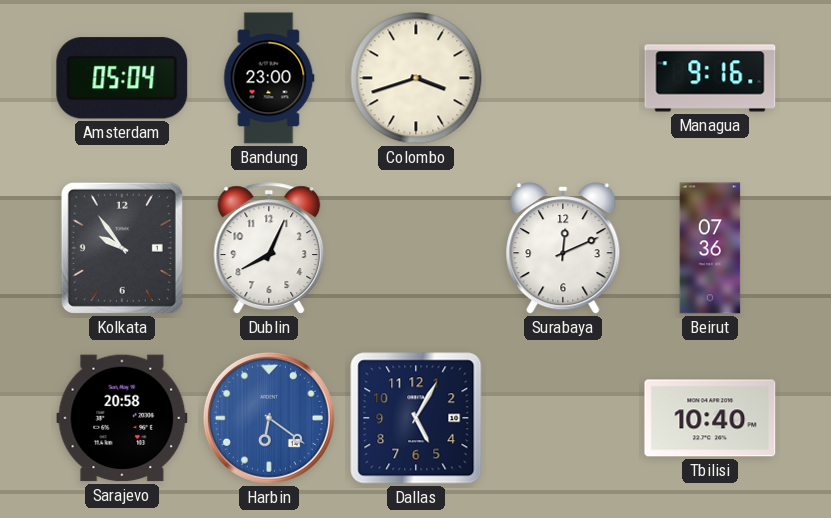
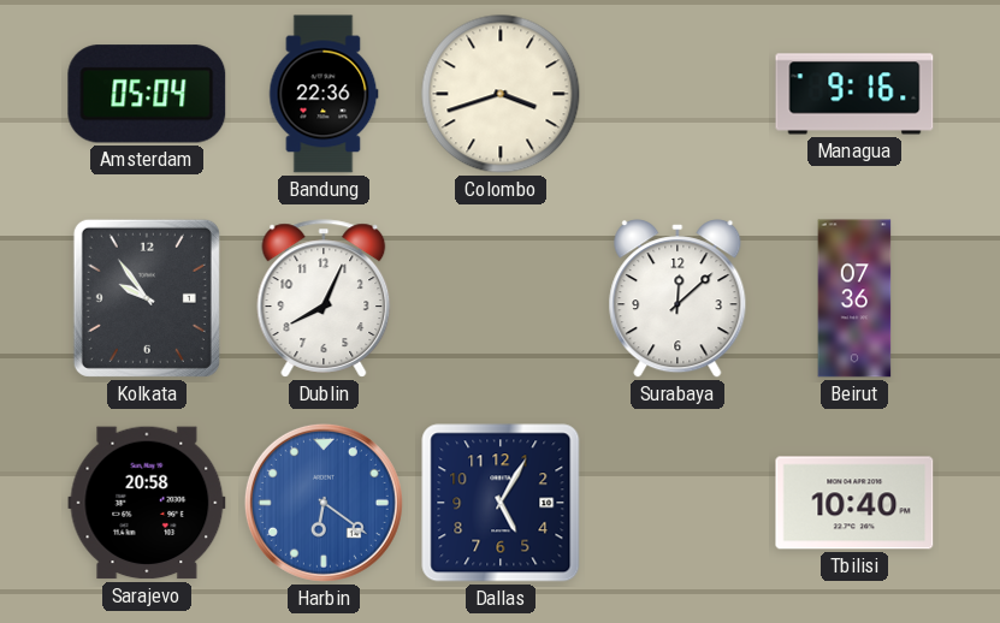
Bandung: 23:00 -> 22:36 (324, 94)
Surabaya: 12:11 -> 12:08 (677, 298)
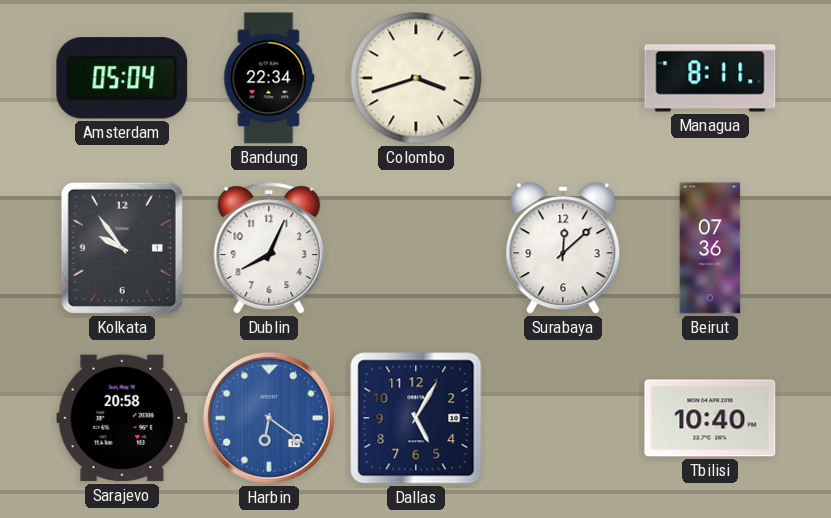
Bandung: 22:36 -> 22:34 (269, 78)
Managua: 9:16 -> 8:11 (710, 78)
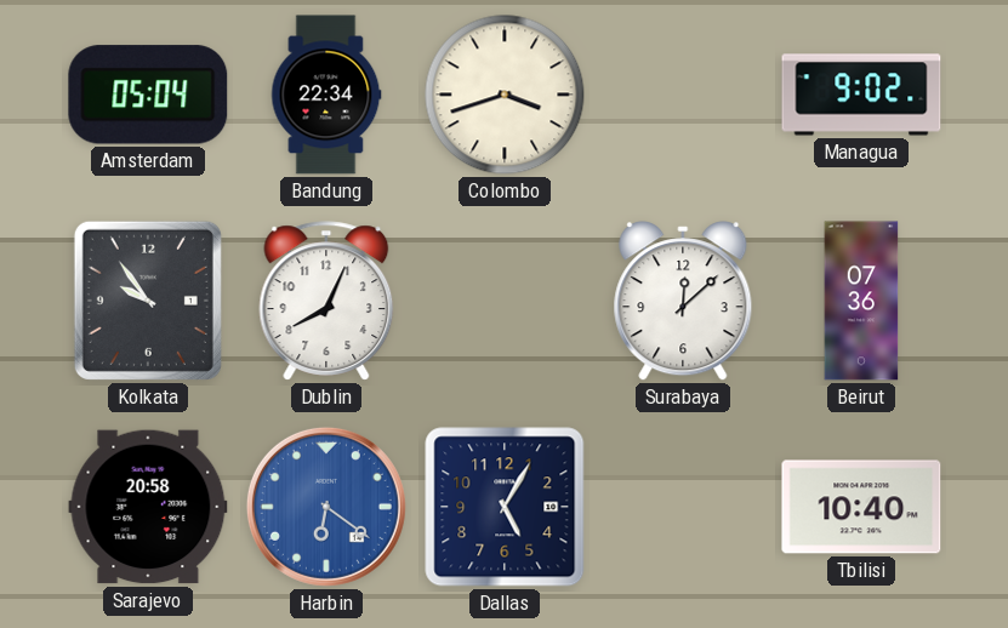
Managua: 8:11 -> 9:02 (861, 95)
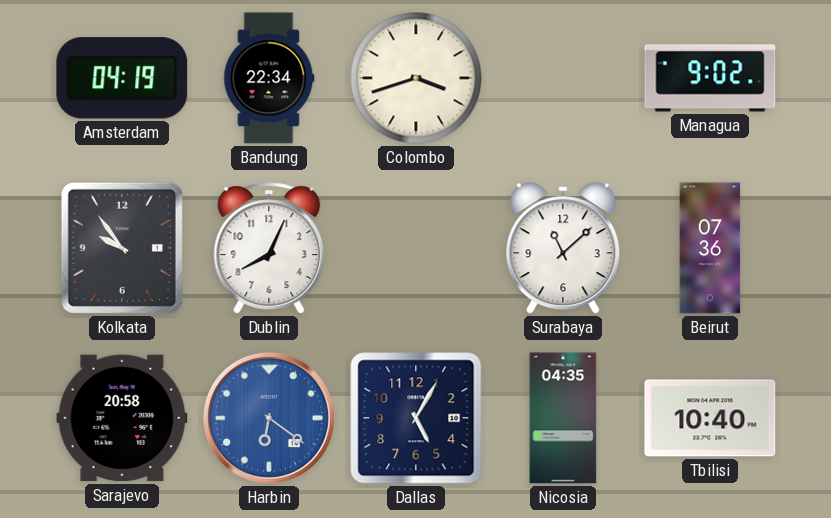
Amsterdam: 05:04 -> 04:19 (122, 78)
Surabaya: 12:08 -> 11:08 (563, 248)
Nicosia: none -> 04:35 (563, 418)
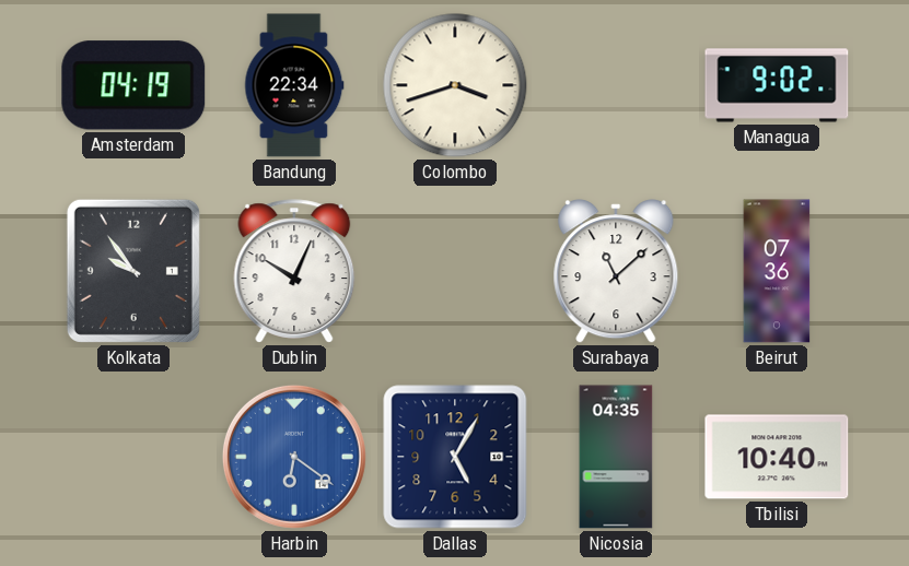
Dublin: 8:04 -> 10:04 (294, 271)
Sarajevo: 20:58 -> none (122, 418)
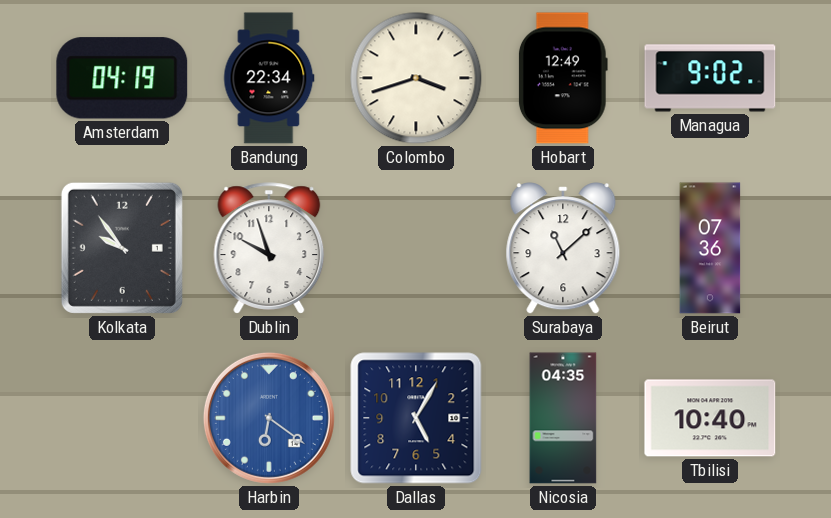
Hobart: none -> 12:49 (563, 78)
Dublin: 10:04 -> 9:57 (269, 248)
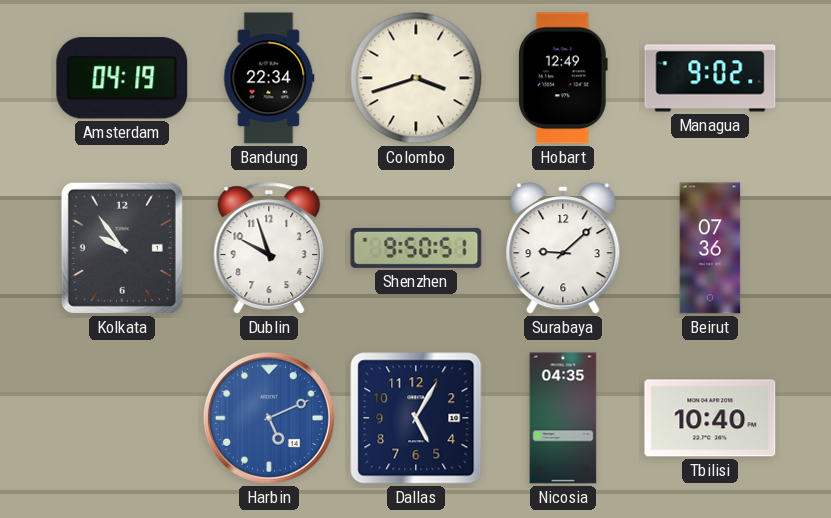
Shenzhen: none -> 9:50 (416, 248)
Surabaya: 11:08 -> 9:08 (563, 248)
Harbin: 6:21 -> 5:11 (269, 418)
